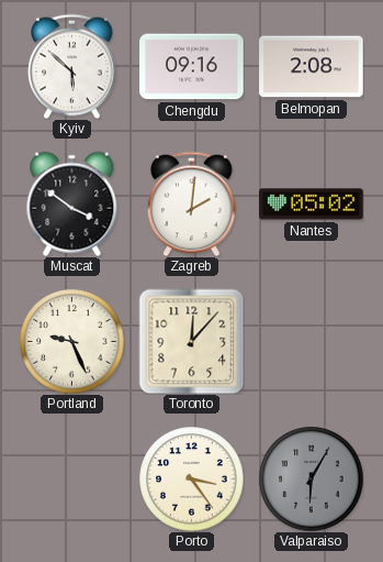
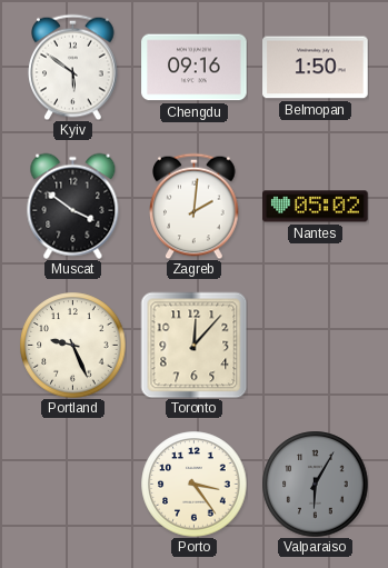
Kyiv: 5:52 -> 5:51 (73, 67)
Belmopan: 2:08 -> 1:50 (316, 68)
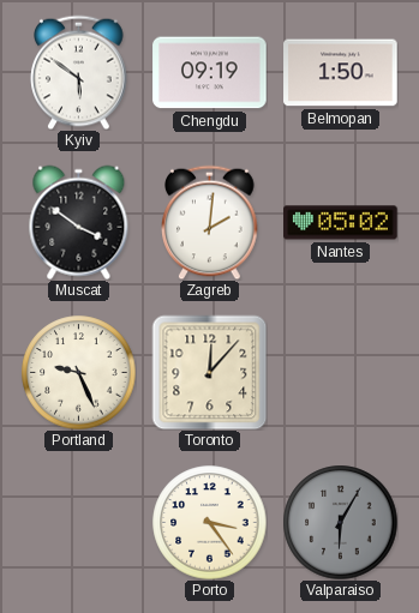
Chengdu: 09:16 -> 09:19 (210, 73)
